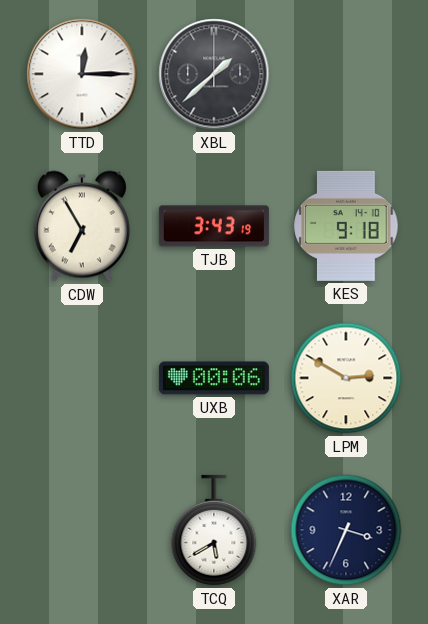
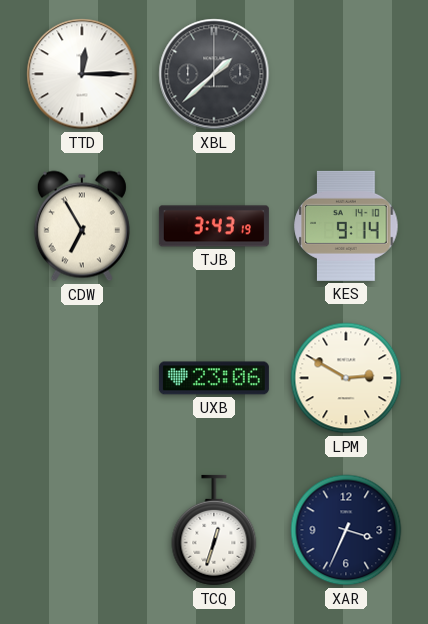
KES: 9:18 -> 9:14 (346, 226)
UXB: 00:06 -> 23:06 (214, 378)
TCQ: 5:40 -> 12:33 (214, 530)
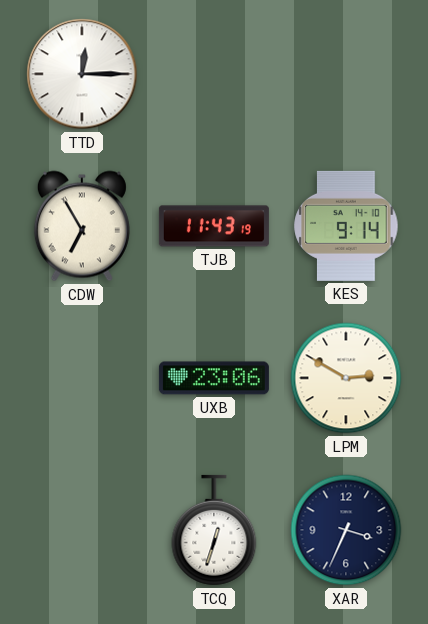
XBL: 1:38 -> none (214, 74)
TJB: 3:43 -> 11:43 (214, 226)
